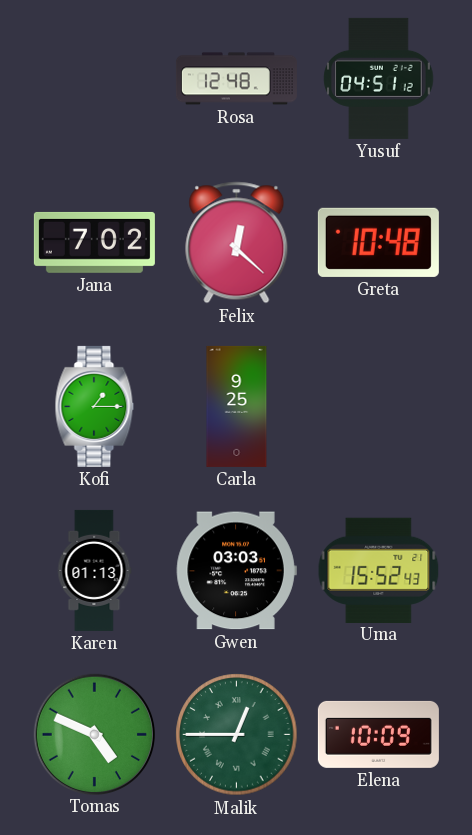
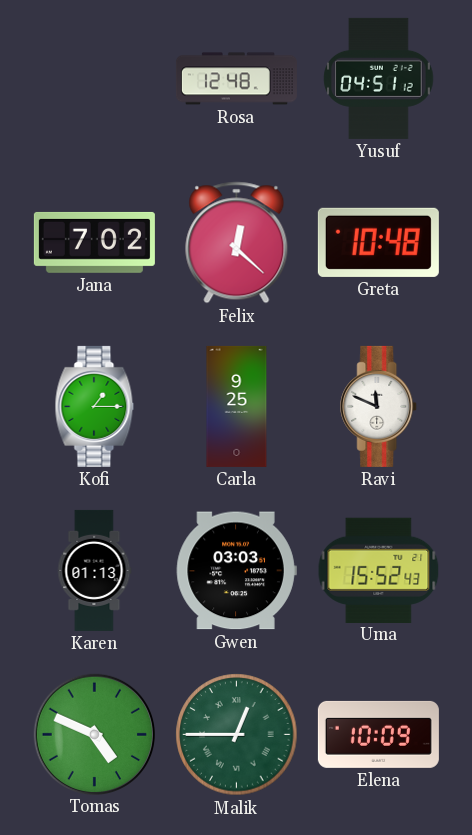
Ravi: none -> 11:49 (379, 406)
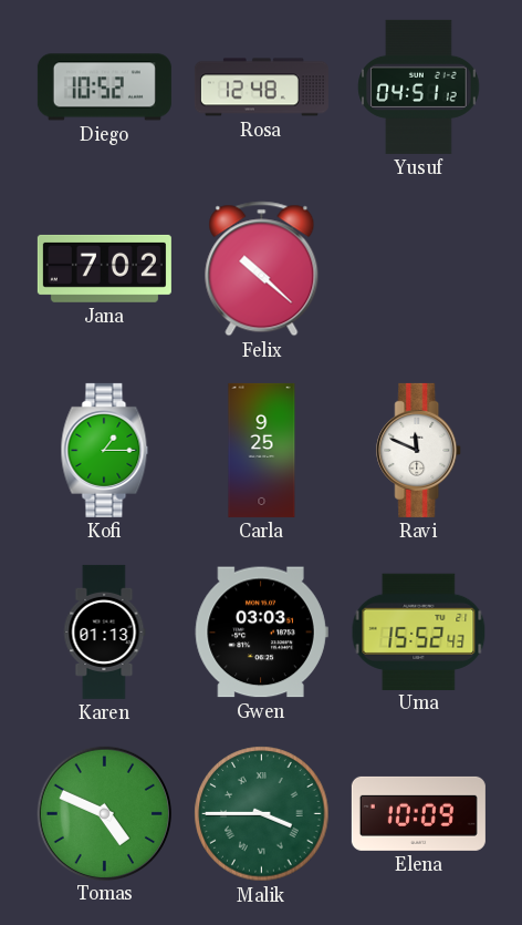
Diego: none -> 10:52 (104, 88)
Felix: 12:22 -> 10:22 (262, 269)
Greta: 10:48 -> none (378, 242)
Malik: 12:45 -> 3:45 (262, 814)
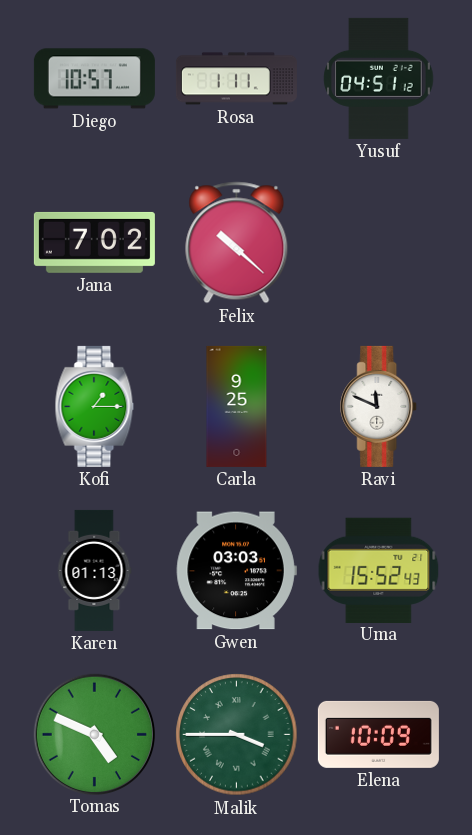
Diego: 10:52 -> 10:57 (94, 79)
Rosa: 12:48 -> 1:11 (236, 79)
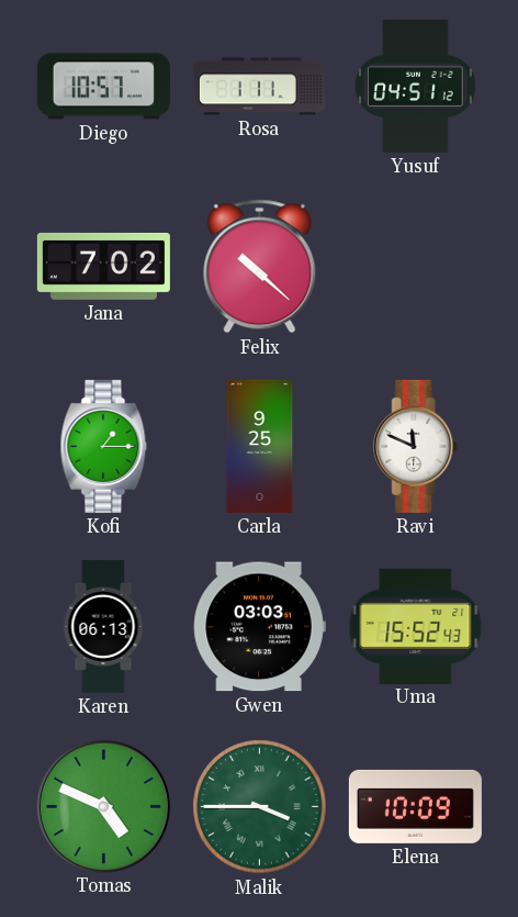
Karen: 01:13 -> 06:13 (103, 626)
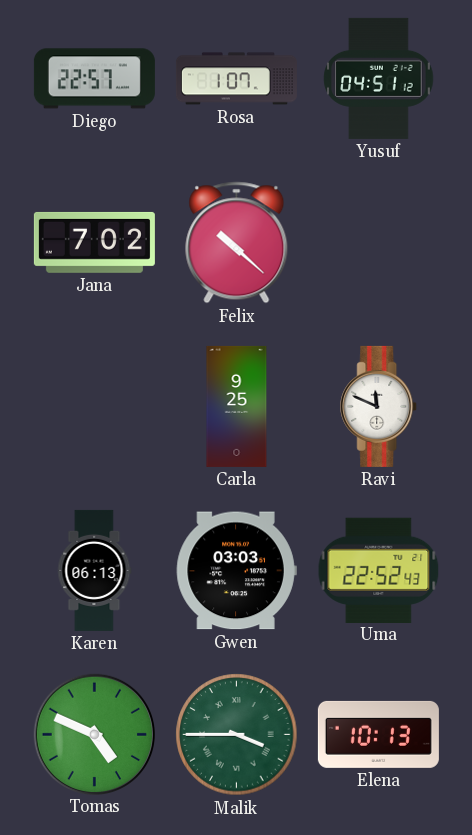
Diego: 10:57 -> 22:57 (94, 79)
Rosa: 1:11 -> 1:07 (236, 79)
Kofi: 1:15 -> none (104, 446)
Uma: 15:52 -> 22:52 (379, 570)
Elena: 10:09 -> 10:13 (378, 734)
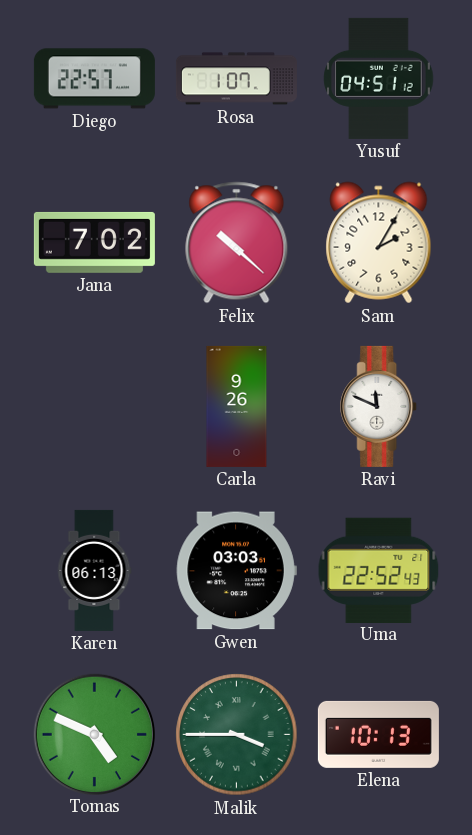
Sam: none -> 2:05 (379, 243)
Carla: 9:25 -> 9:26 (237, 406)
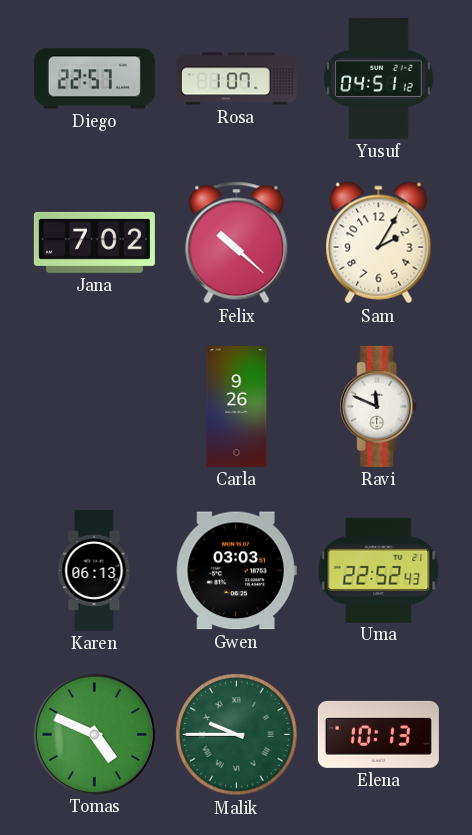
Malik: 3:45 -> 9:45 (237, 735)
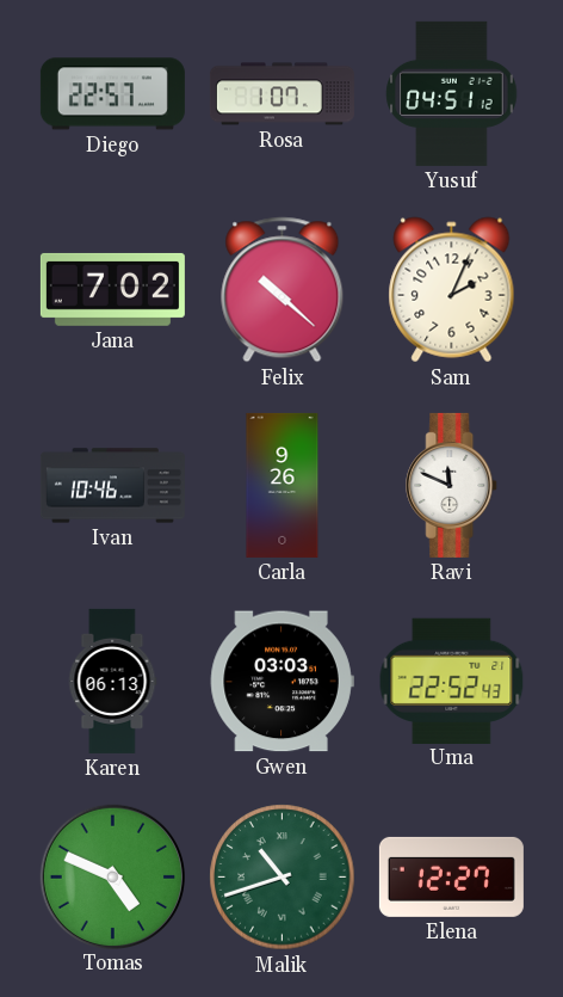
Sam: 2:05 -> 2:04 (452, 290)
Ivan: none -> 10:46 (112, 486)
Malik: 9:45 -> 10:42 (283, 878)
Elena: 10:13 -> 12:27 (451, 876)
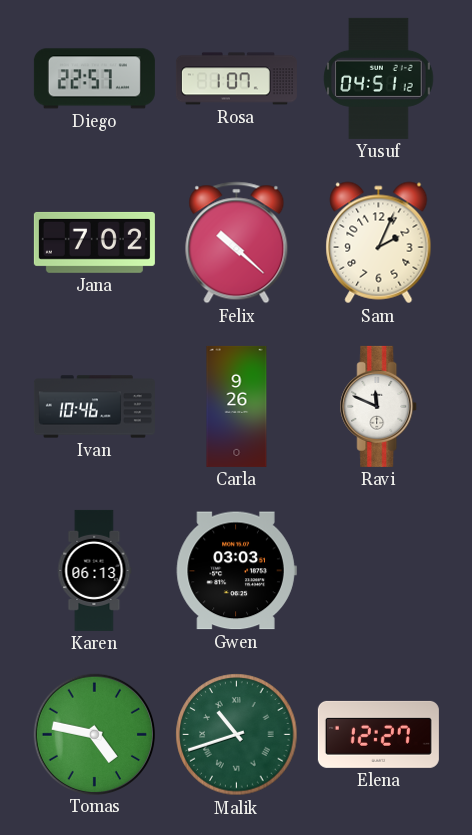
Uma: 22:52 -> none (452, 681)
Tomas: 4:49 -> 4:47 (94, 734)
